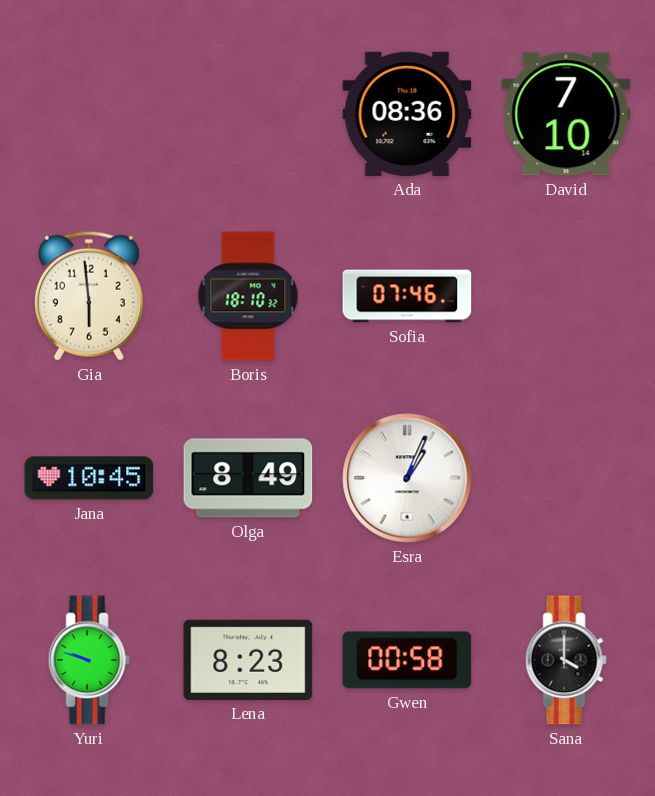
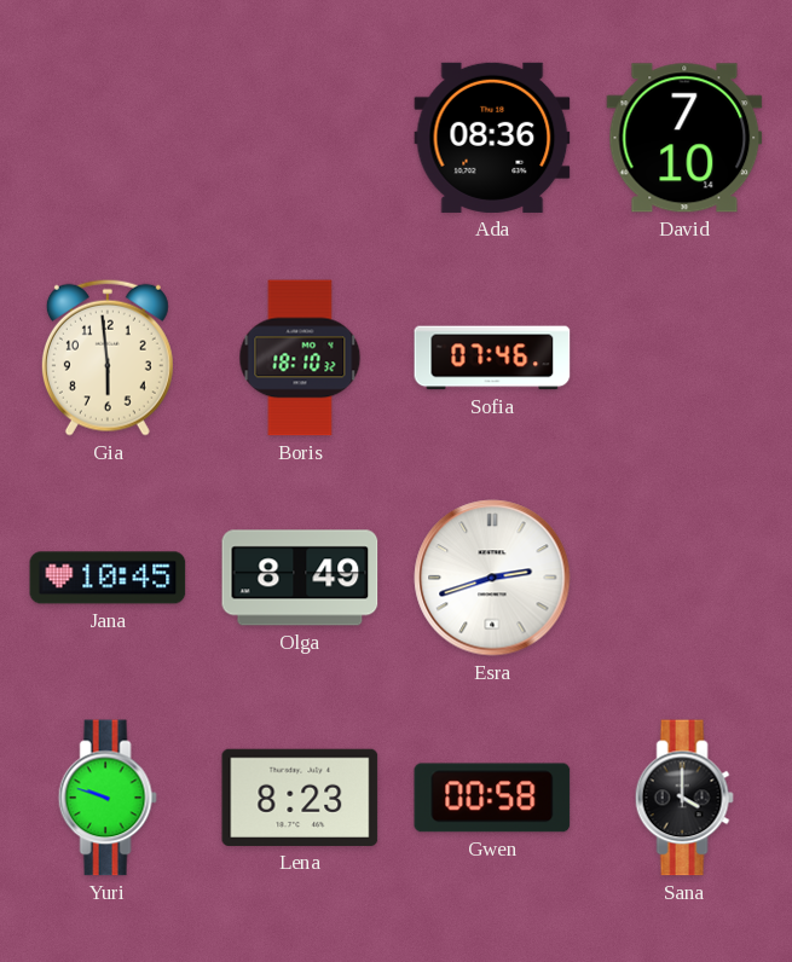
Esra: 1:04 -> 2:42 (492, 578)
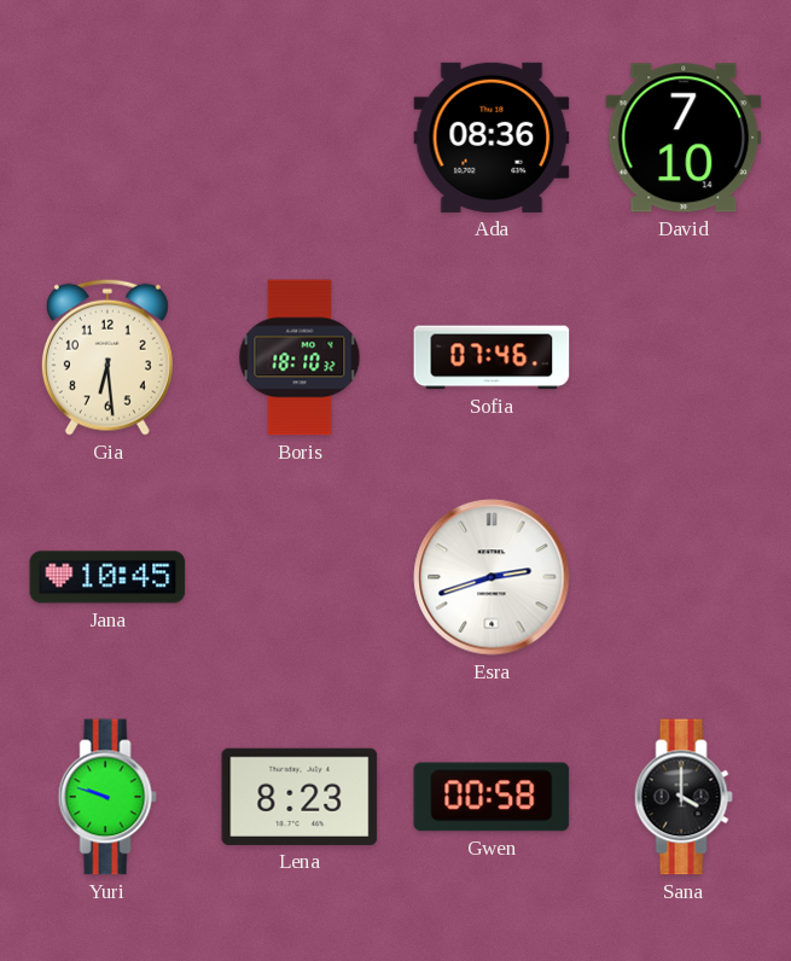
Gia: 5:59 -> 6:29 (107, 357)
Olga: 8:49 -> none (300, 578)
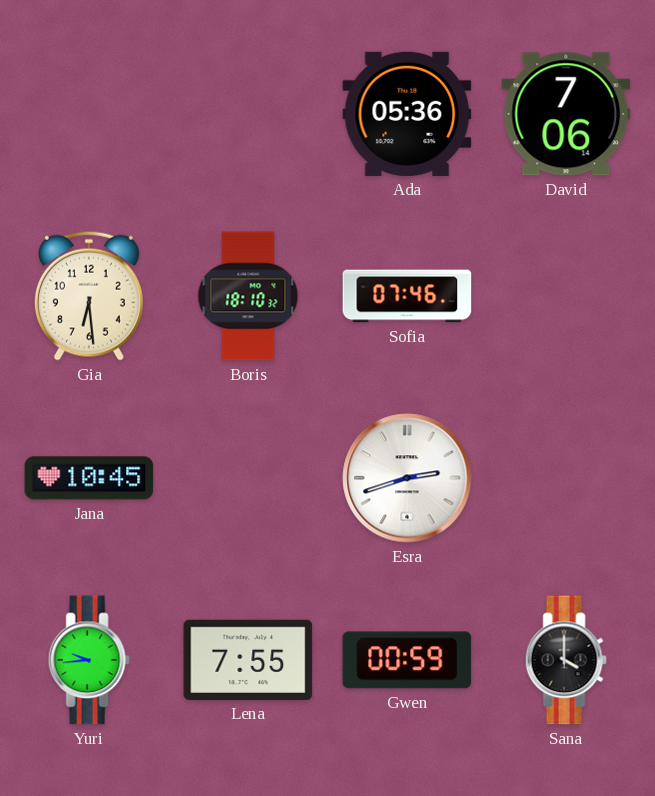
Ada: 08:36 -> 05:36 (407, 114)
David: 7:10 -> 7:06 (566, 114)
Yuri: 9:48 -> 9:44 (89, 660)
Lena: 8:23 -> 7:55 (248, 660)
Gwen: 00:58 -> 00:59 (407, 660)
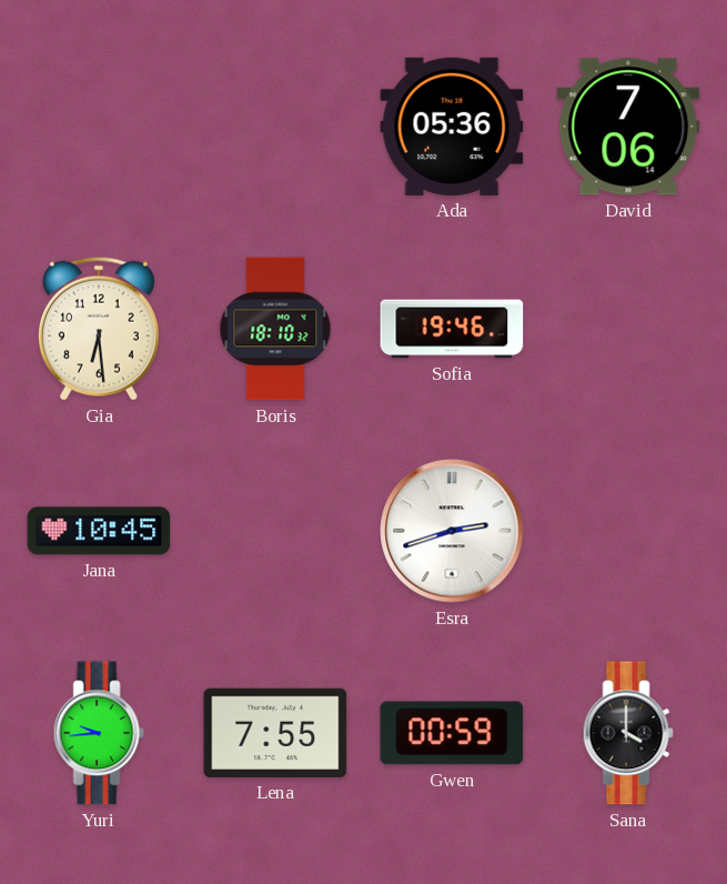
Sofia: 07:46 -> 19:46 (452, 329)
